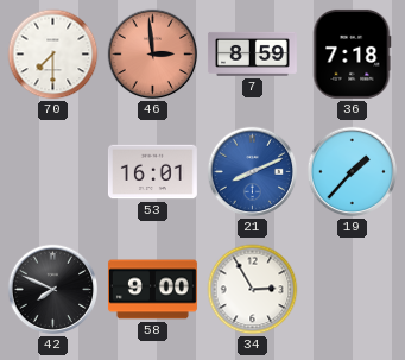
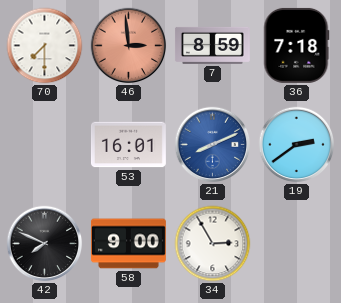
19: 1:37 -> 2:39 (297, 145)
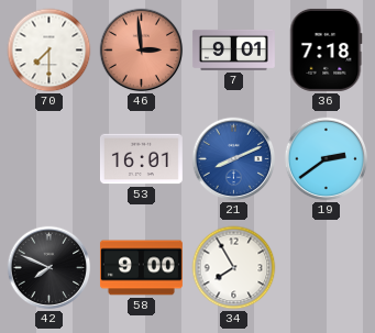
7: 8:59 -> 9:01 (233, 49)
34: 2:55 -> 7:55 (234, 268)
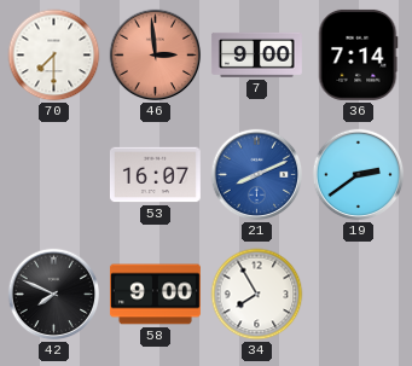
7: 9:01 -> 9:00 (256, 54)
36: 7:18 -> 7:14 (358, 54)
53: 16:01 -> 16:07 (155, 175)
